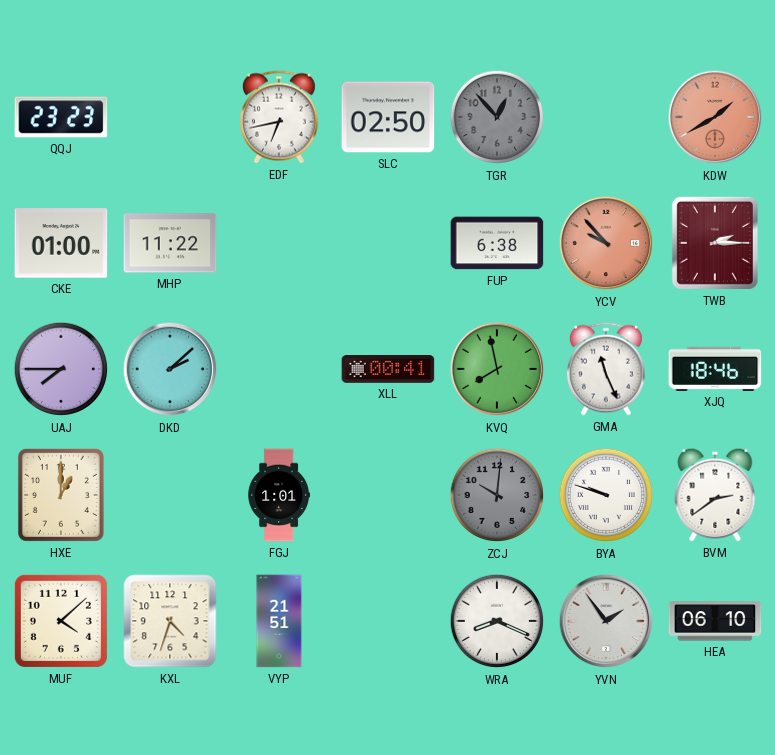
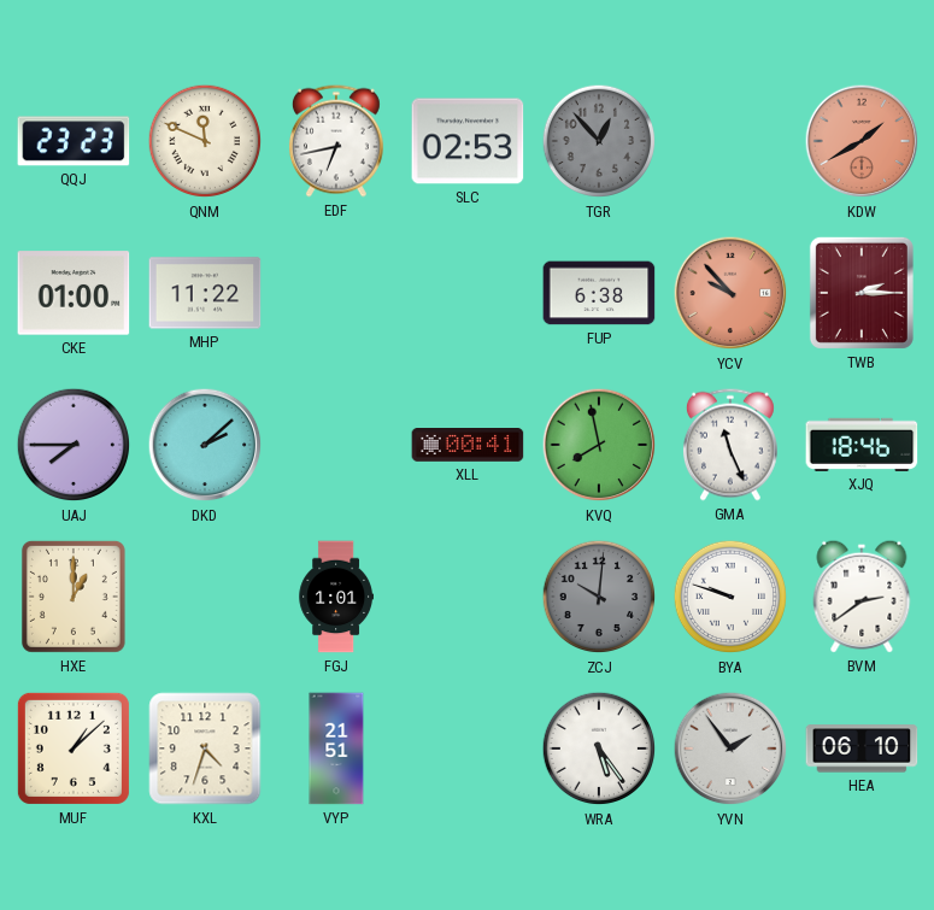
QNM: none -> 11:49 (205, 141)
SLC: 02:50 -> 02:53 (468, 141)
MUF: 4:08 -> 1:08 (74, 748)
WRA: 8:19 -> 5:24 (599, 748)
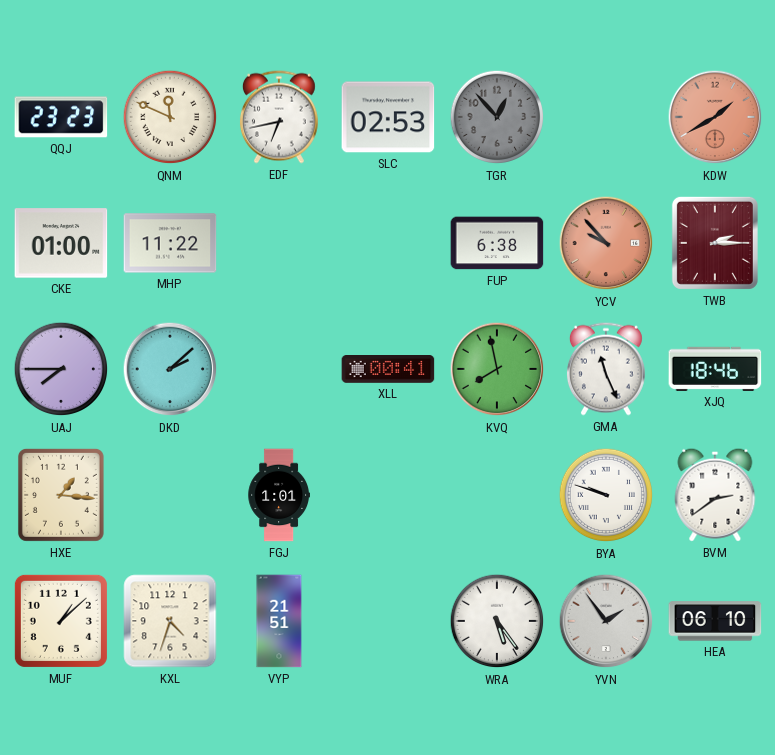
HXE: 1:00 -> 1:16 (61, 495)
ZCJ: 10:01 -> none (599, 597)
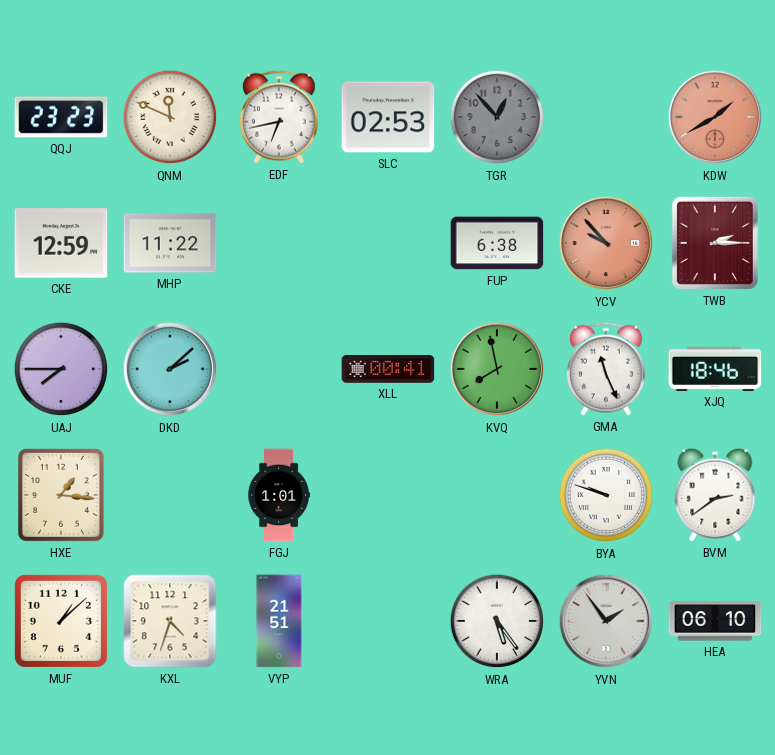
CKE: 01:00 -> 12:59 (61, 243)
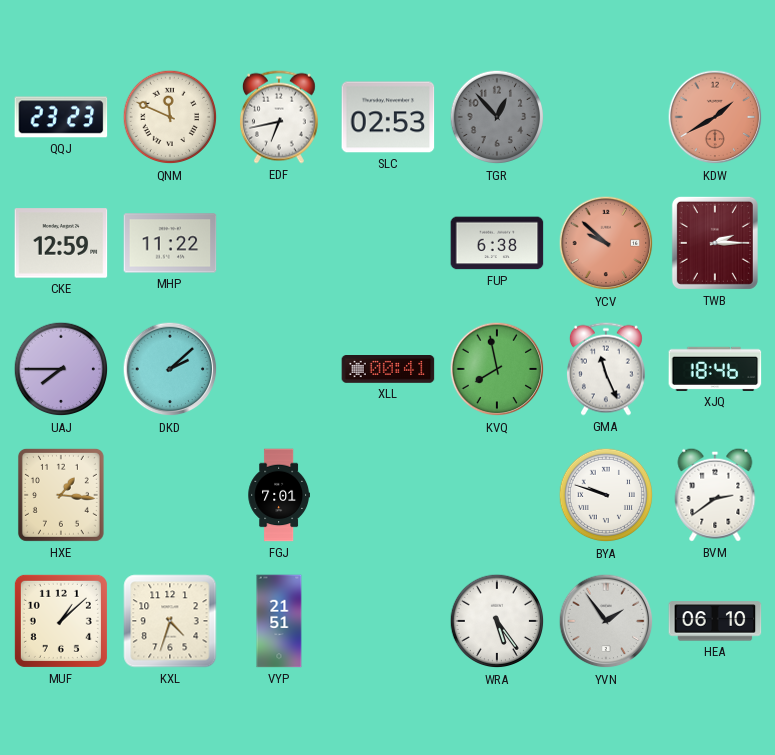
YCV: 9:53 -> 9:52 (606, 243)
FGJ: 1:01 -> 7:01 (278, 495)
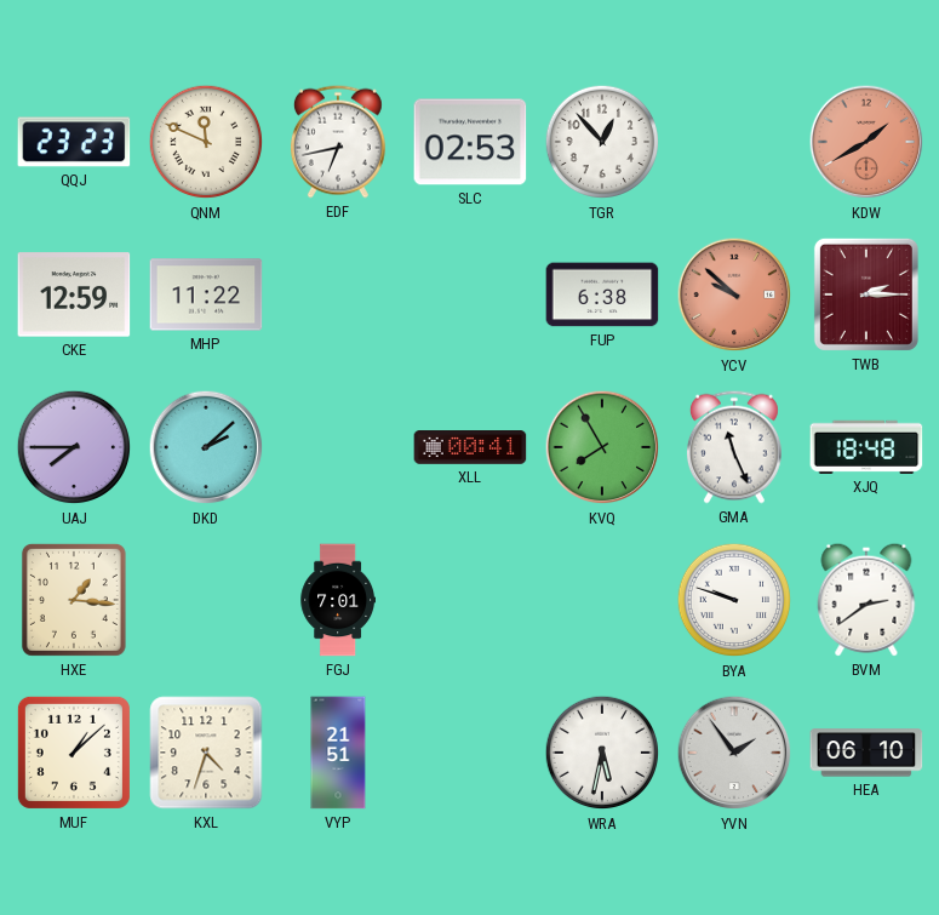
TGR dial: grey -> white (602, 142)
KVQ: 7:58 -> 7:55 (602, 447)
XJQ: 18:46 -> 18:48 (866, 447)
WRA: 5:24 -> 5:32 (602, 753)
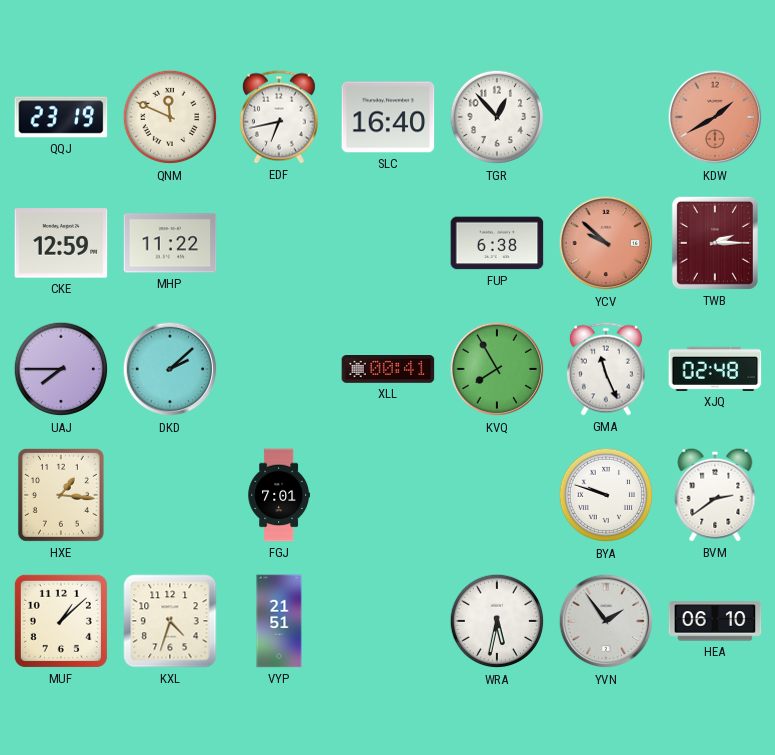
QQJ: 23:23 -> 23:19 (61, 117)
SLC: 02:53 -> 16:40 (388, 117)
XJQ: 18:48 -> 02:48 (715, 369)
